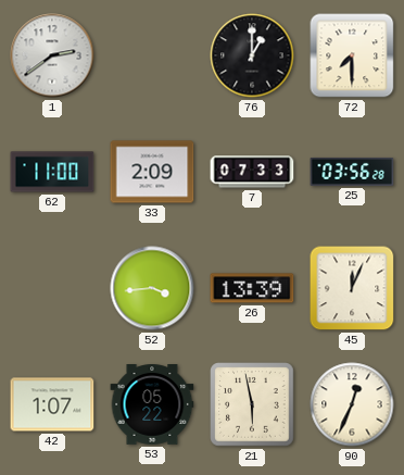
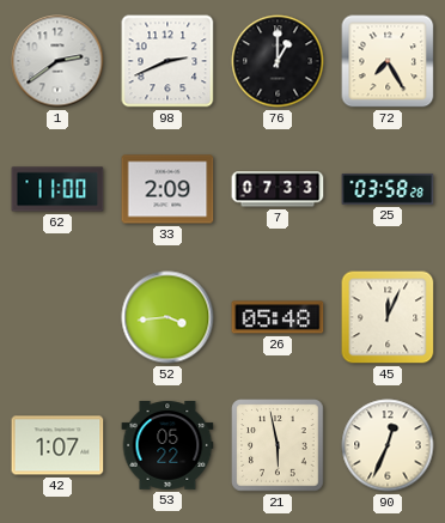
98: none -> 2:41 (167, 61)
72: 7:30 -> 7:25 (388, 61)
25: 03:56 -> 03:58 (388, 189)
26: 13:39 -> 05:48 (278, 317)
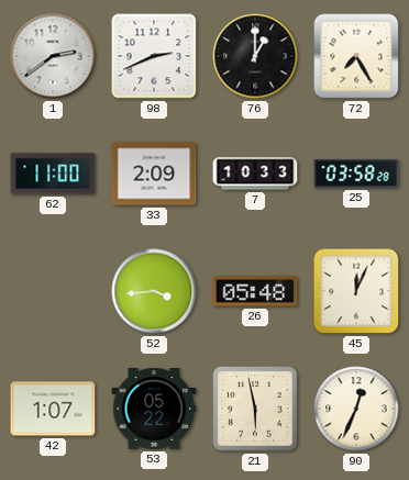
7: 07:33 -> 10:33 (255, 174)
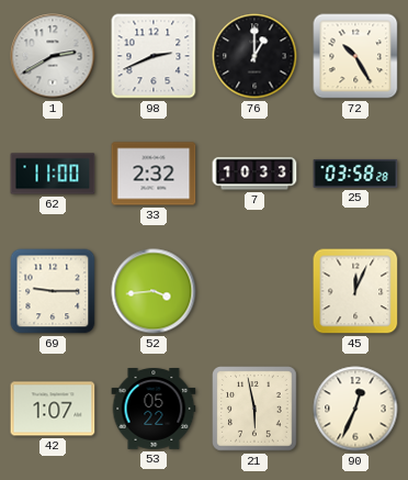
1: 2:39 -> 2:40 (53, 56)
72: 7:25 -> 10:25 (355, 56)
33: 2:09 -> 2:32 (154, 174)
69: none -> 9:15 (53, 291)
26: 05:48 -> none (255, 291)
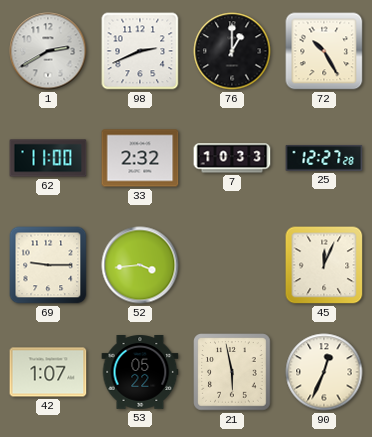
25: 03:58 -> 12:27 (324, 158)
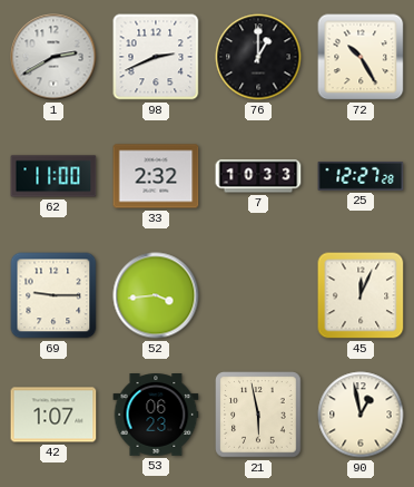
53: 05:22 -> 06:23 (156, 416)
90: 12:34 -> 12:58 (361, 415)
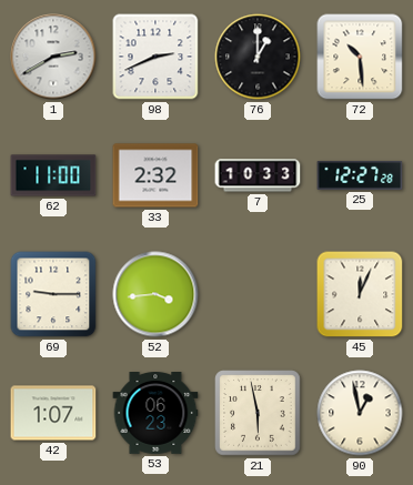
72: 10:25 -> 10:29 (360, 57)
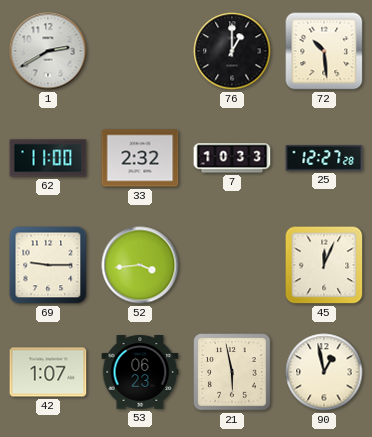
98: 2:41 -> none (155, 57)
